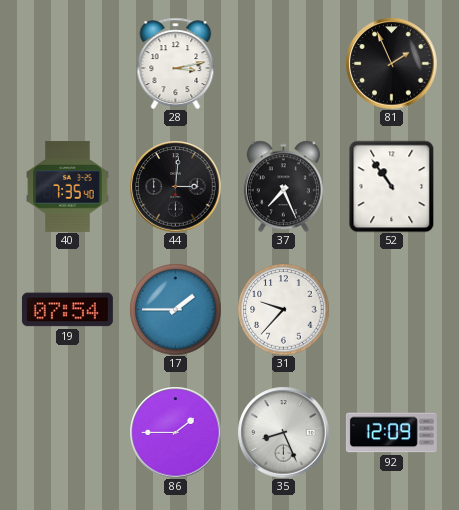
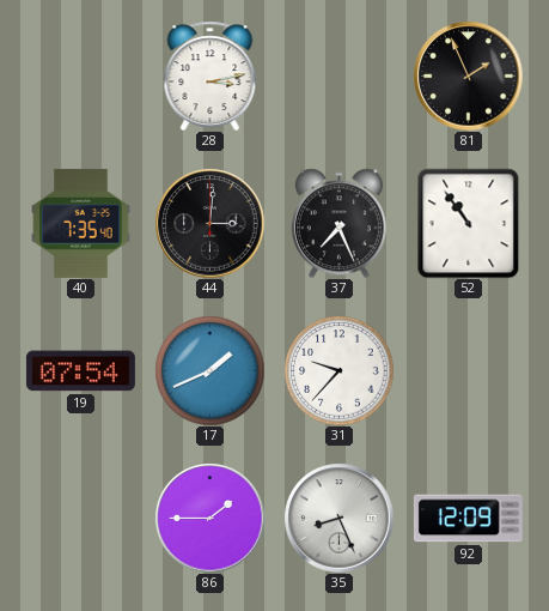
17: 1:45 -> 1:41 (209, 370)
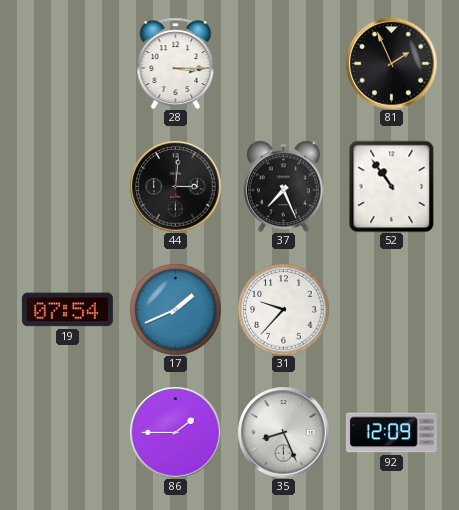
28: 3:13 -> 3:15 (176, 63)
40: 7:35 -> none (81, 223)
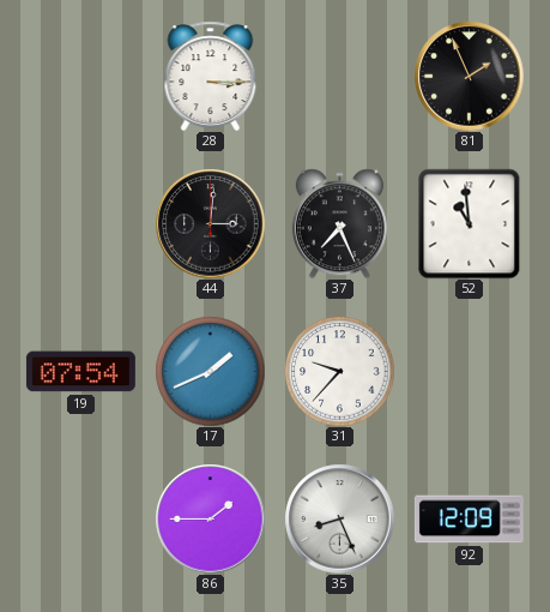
52: 10:54 -> 10:59 (470, 223)
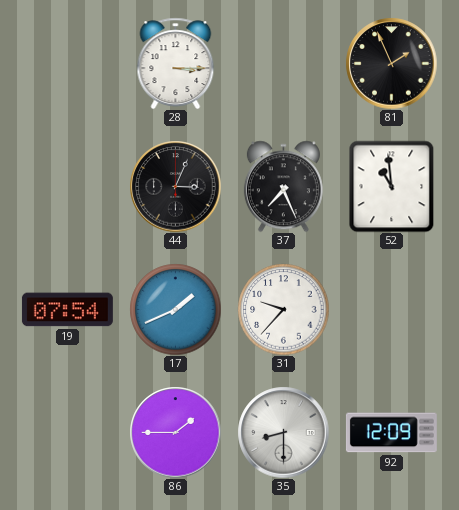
44: 3:01 -> 3:04 (175, 186)
35: 8:26 -> 8:30 (283, 432)
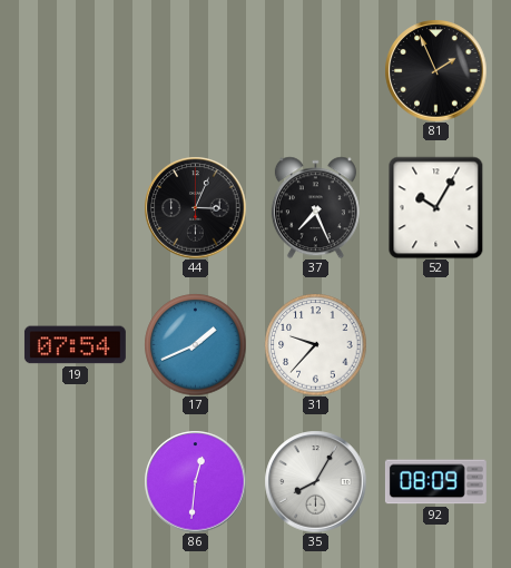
28: 3:15 -> none (176, 63)
52: 10:59 -> 10:05 (436, 207)
86: 1:45 -> 12:31 (195, 481)
35: 8:30 -> 8:05 (315, 481)
92: 12:09 -> 08:09 (435, 482)
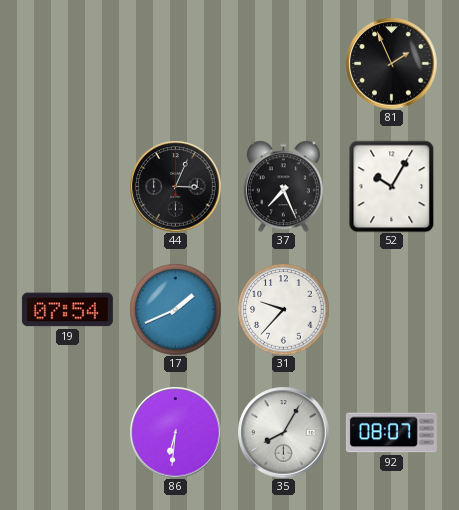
86: 12:31 -> 6:31 (175, 432)
92: 08:09 -> 08:07 (391, 433)
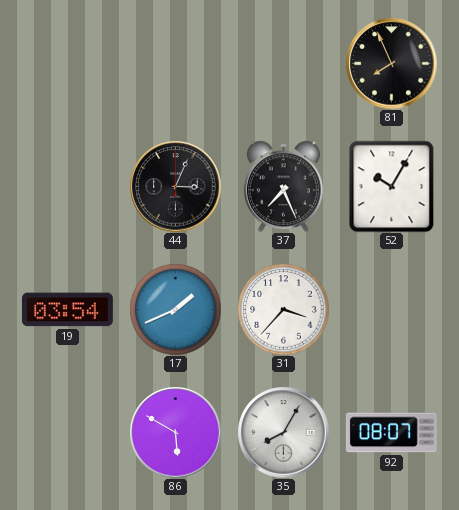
81: 1:56 -> 7:56 (391, 63)
19: 07:54 -> 03:54 (67, 310)
31: 9:37 -> 3:37 (283, 309)
86: 6:31 -> 5:50 (175, 432)
